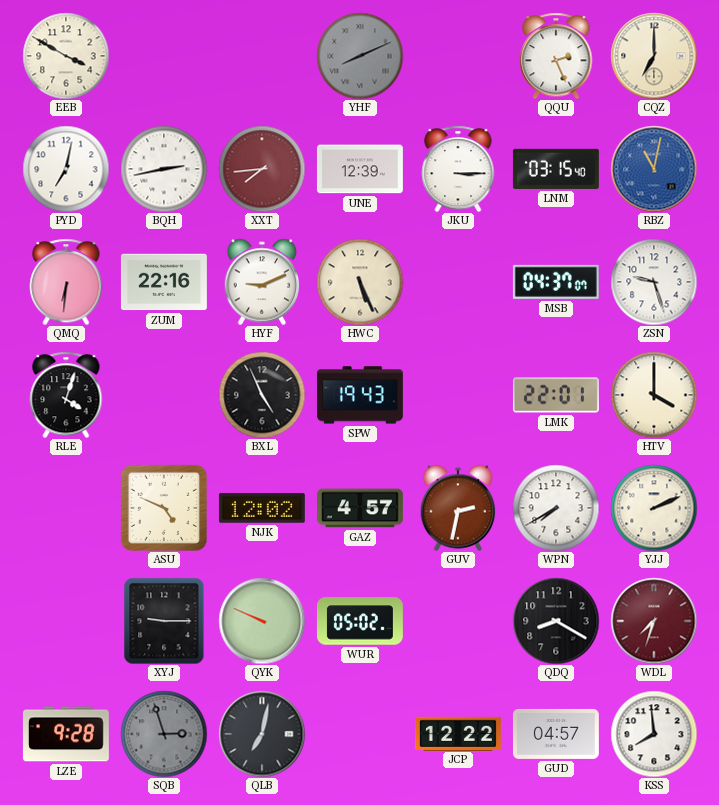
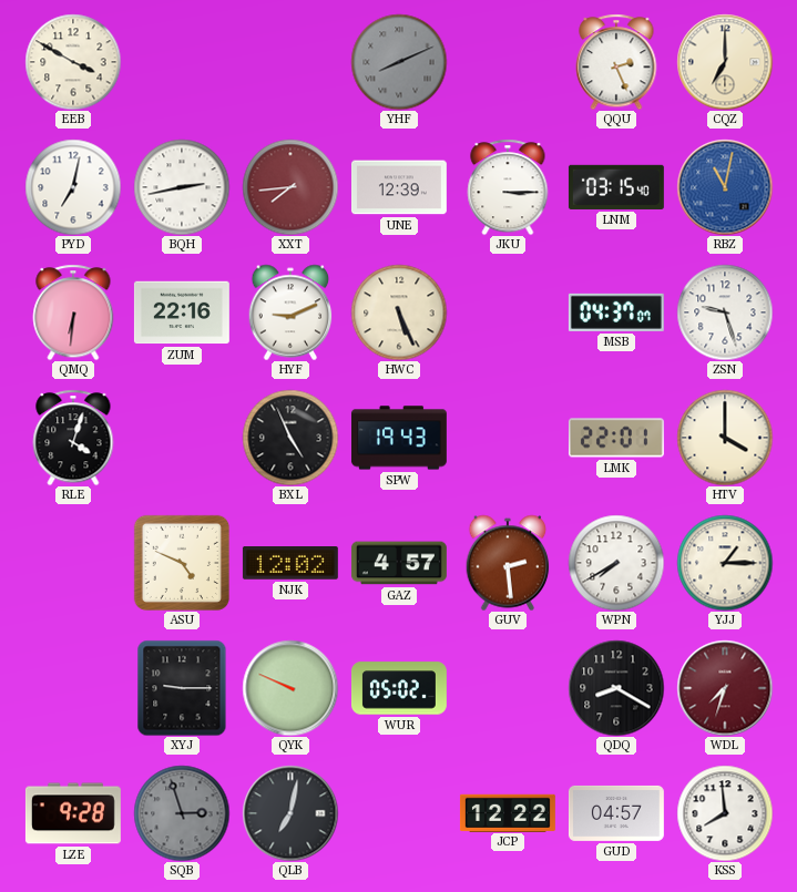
GUV: 2:32 -> 2:29 (508, 563)
YJJ: 2:11 -> 1:15 (725, 563)
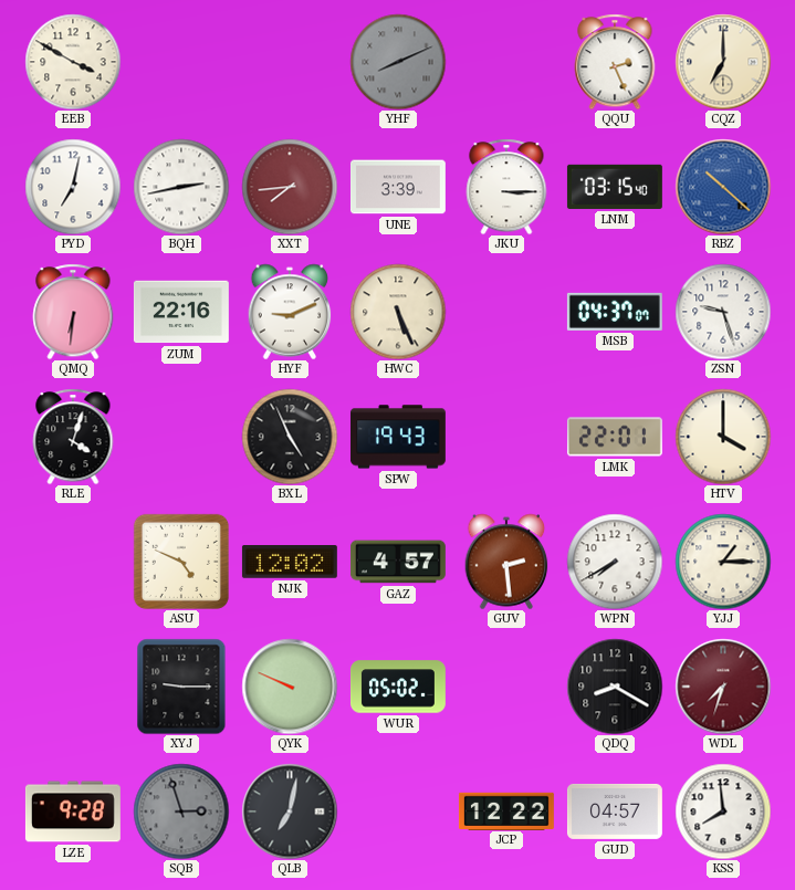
UNE: 12:39 -> 3:39 (398, 187)
RBZ: 11:02 -> 10:22 (723, 187)
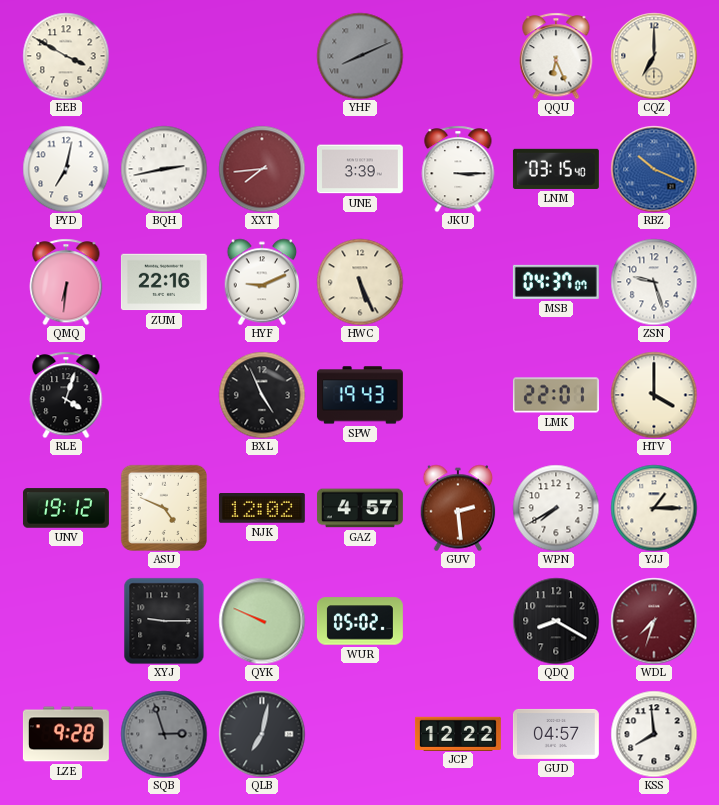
QQU: 2:26 -> 6:26 (556, 56)
RBZ: 10:22 -> 10:19 (654, 169)
UNV: none -> 19:12 (66, 508)
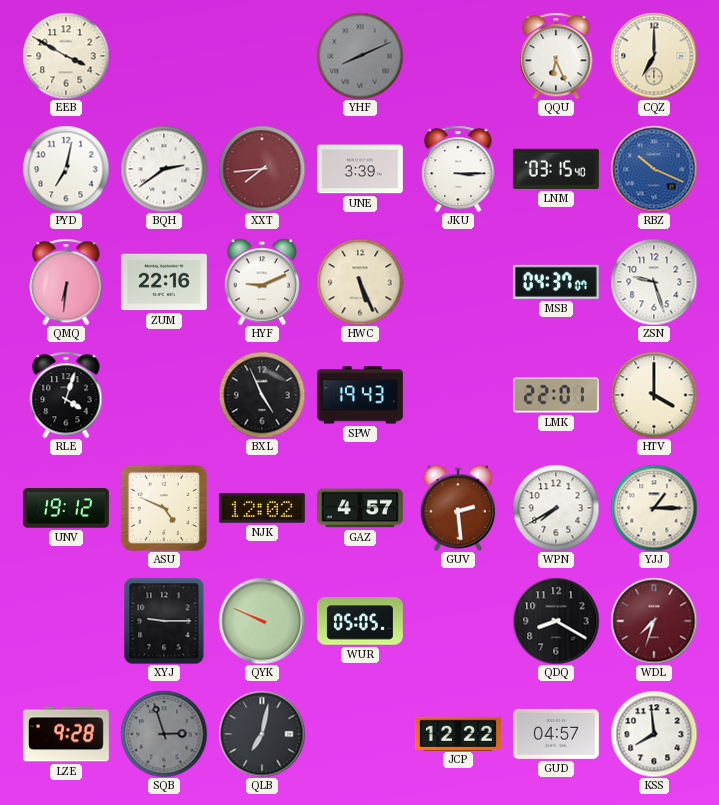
BQH: 2:43 -> 2:39 (164, 169)
WUR: 05:02 -> 05:05 (360, 621)
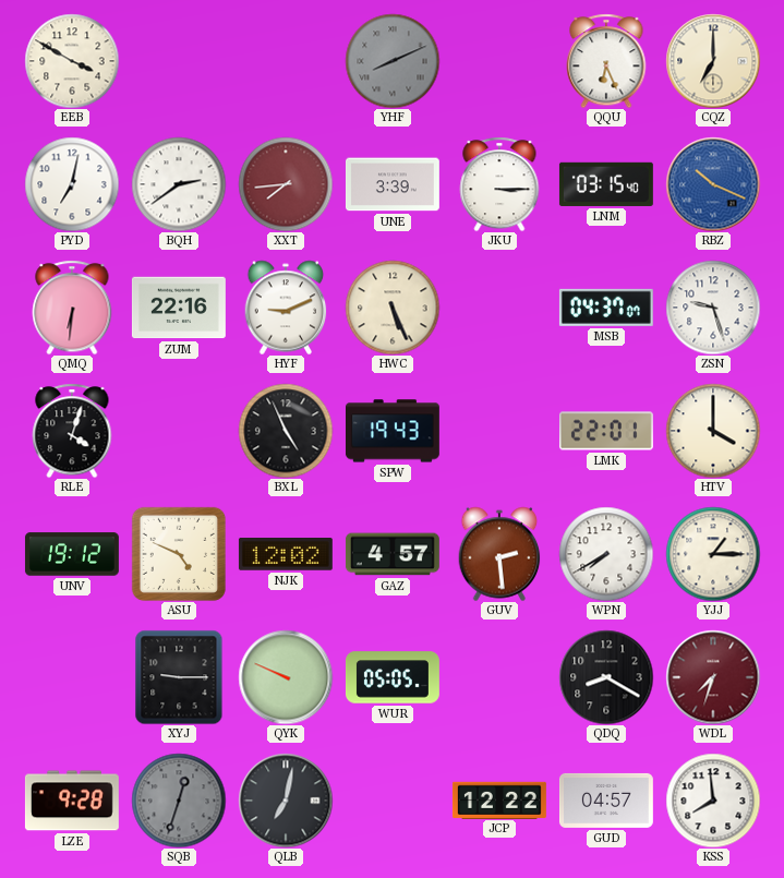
SQB: 2:57 -> 12:33 (179, 801)
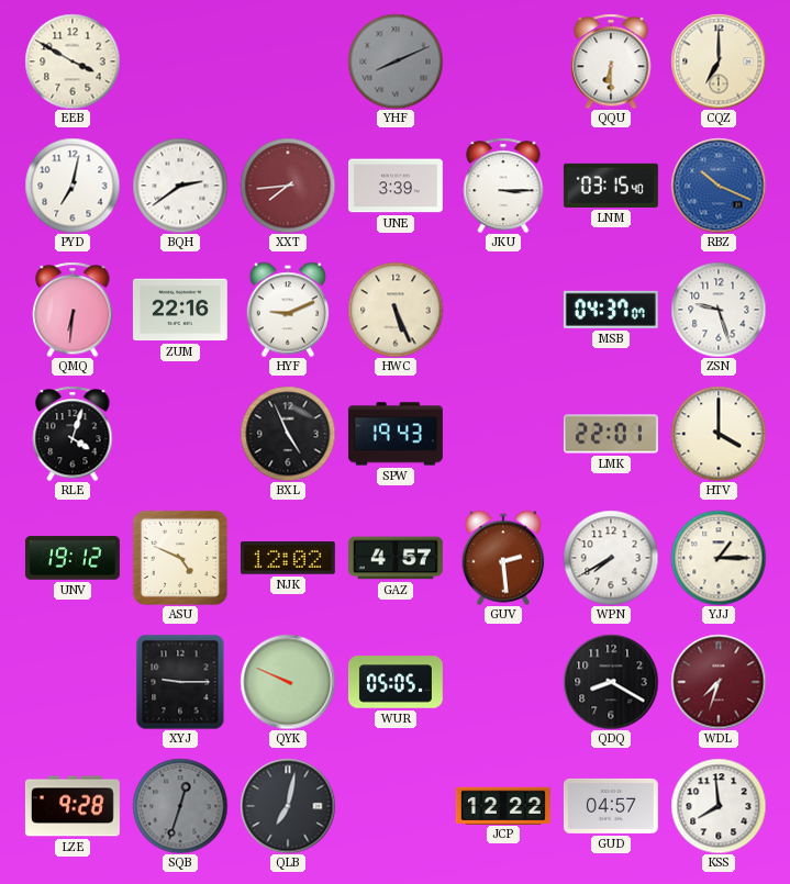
QQU: 6:26 -> 6:30 (611, 61)
